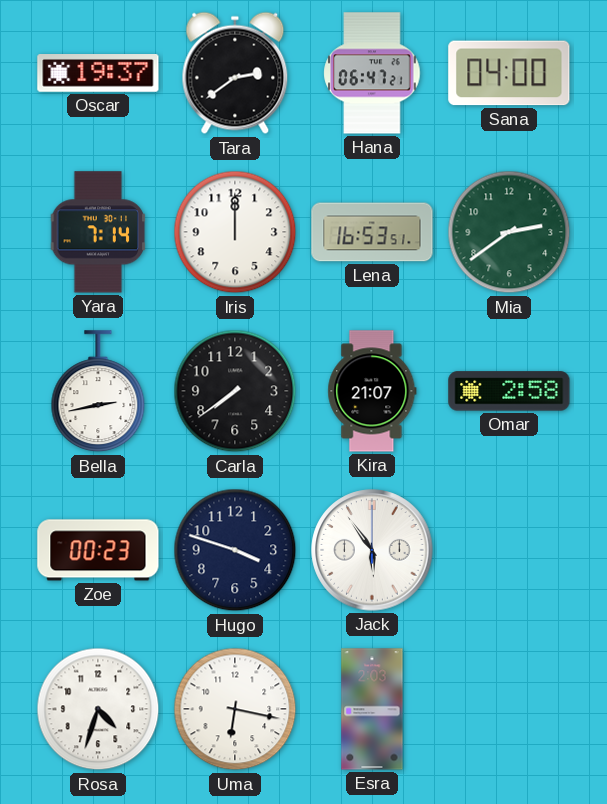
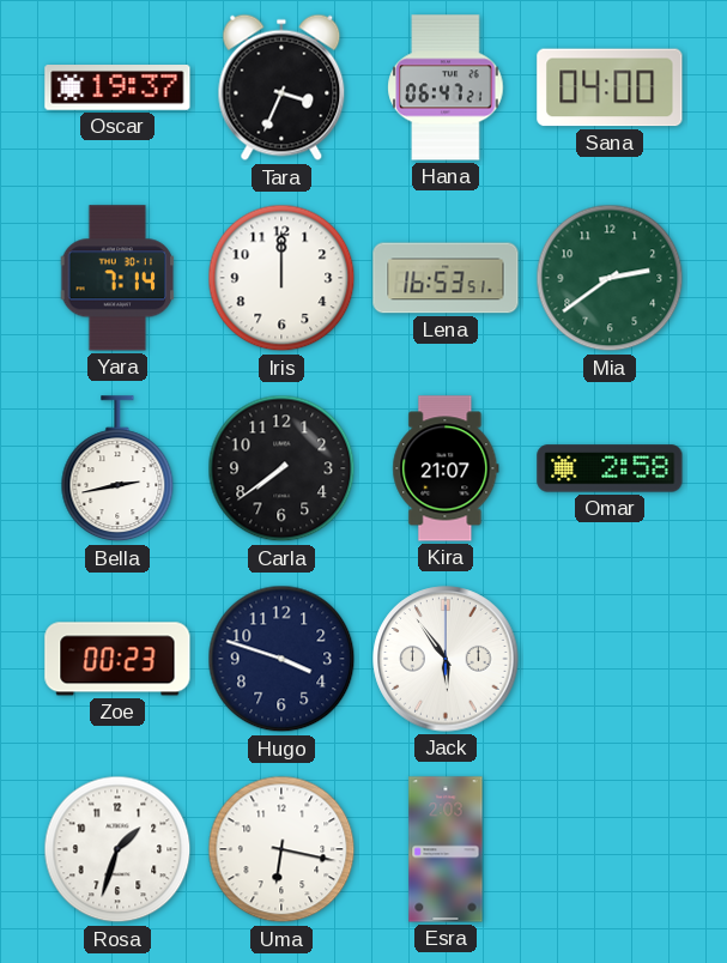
Tara: 2:39 -> 3:34 (281, 87)
Rosa: 4:33 -> 1:33 (117, 849)
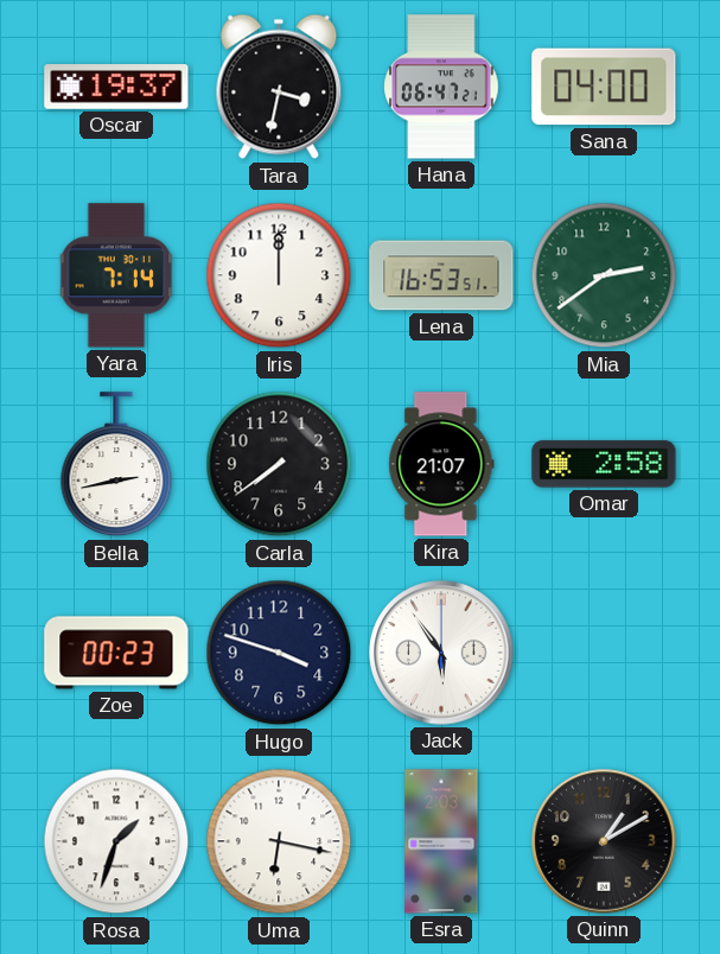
Tara: 3:34 -> 3:32 (279, 87)
Quinn: none -> 1:10 (604, 841)
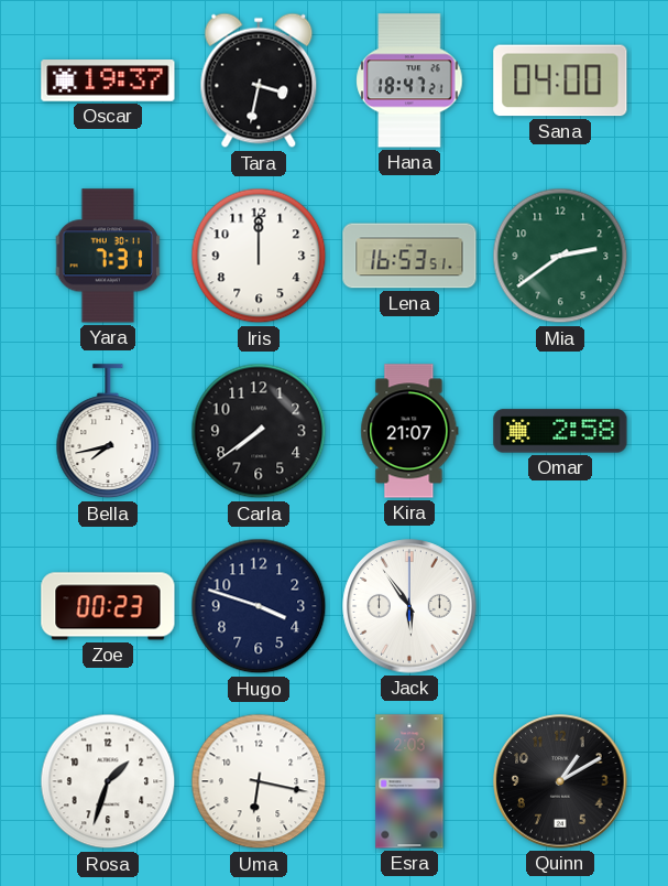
Hana: 06:47 -> 18:47 (409, 80)
Yara: 7:14 -> 7:31 (108, 256)
Bella: 2:43 -> 7:43 (108, 432)
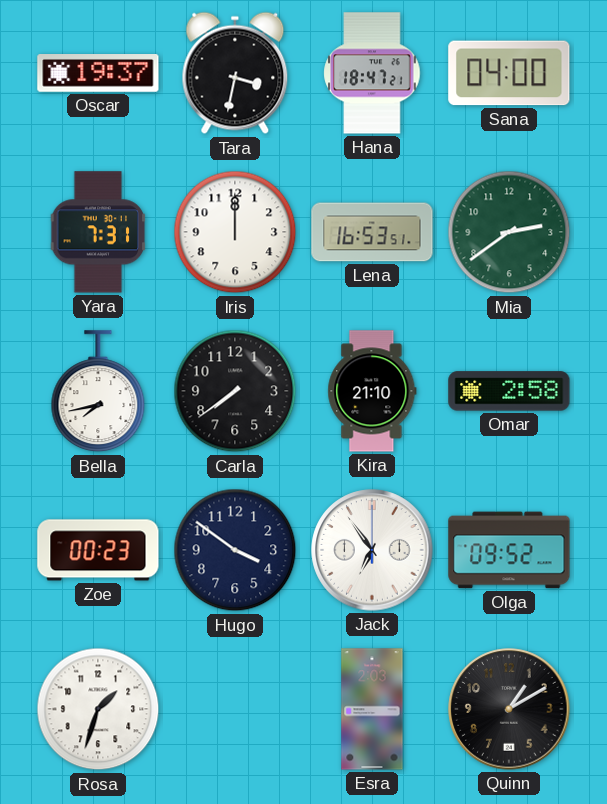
Kira: 21:07 -> 21:10 (372, 391)
Hugo: 3:48 -> 3:51 (235, 550)
Jack: 5:54 -> 6:54 (372, 550)
Olga: none -> 09:52 (509, 550)
Uma: 6:17 -> none (259, 781)
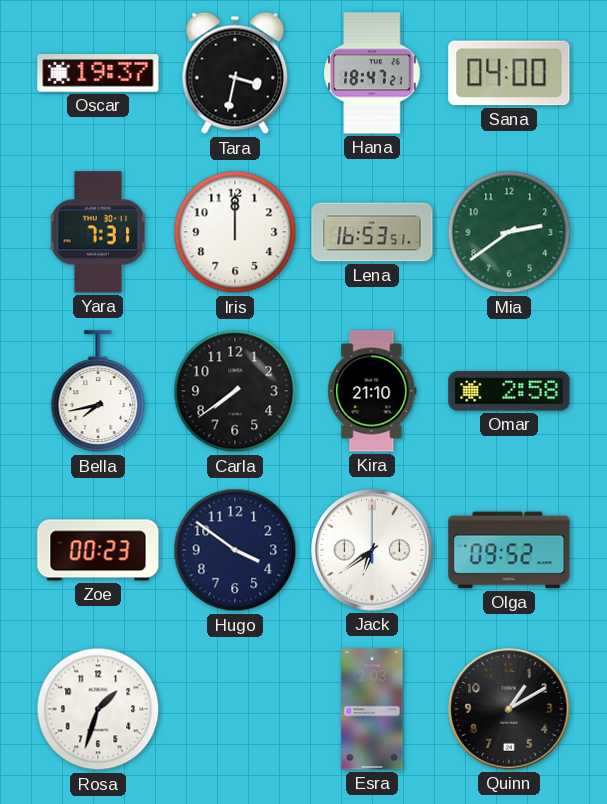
Jack: 6:54 -> 6:39 (372, 550)
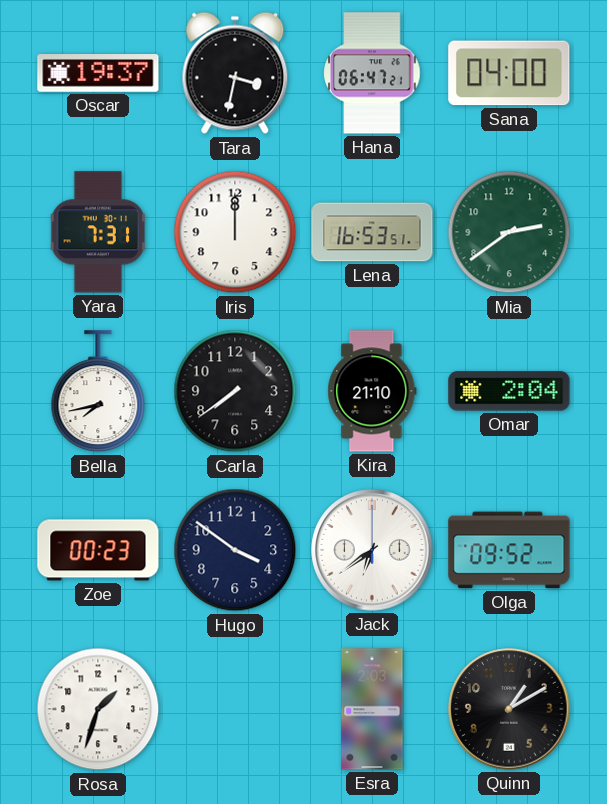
Hana: 18:47 -> 06:47 (372, 73)
Omar: 2:58 -> 2:04 (509, 391)
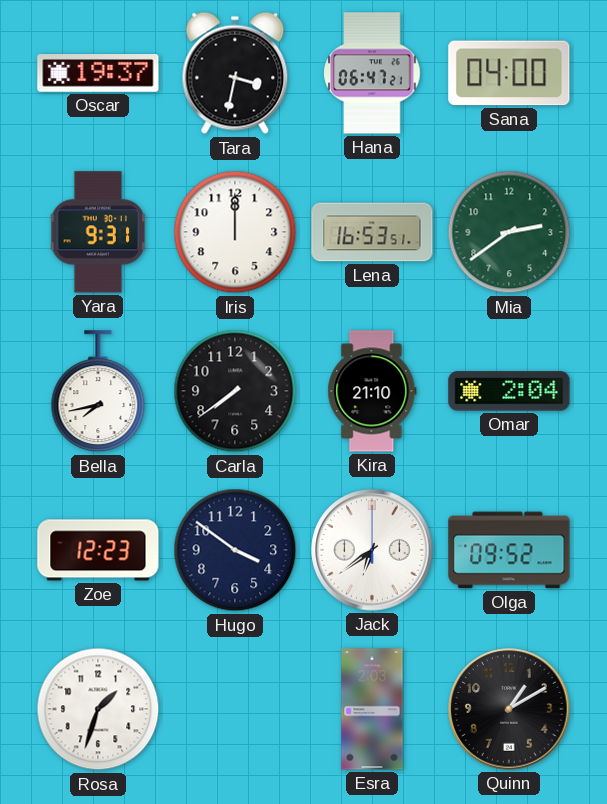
Yara: 7:31 -> 9:31 (98, 232)
Zoe: 00:23 -> 12:23 (98, 550)
